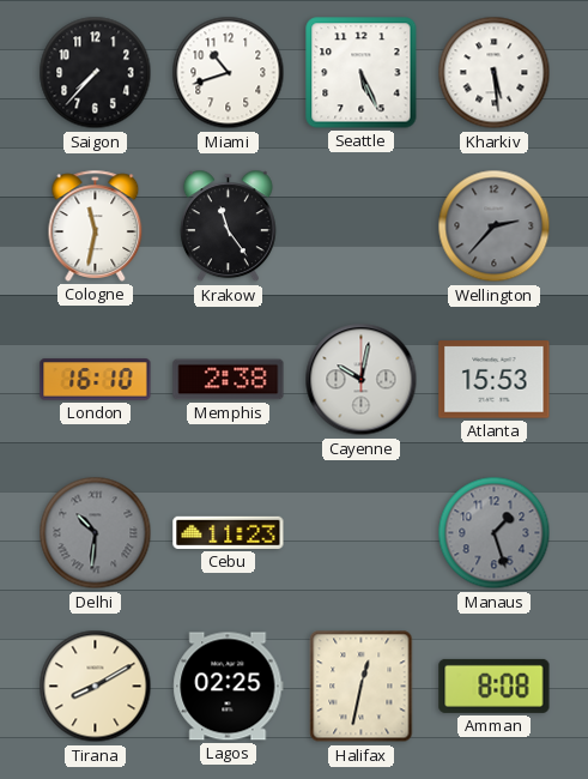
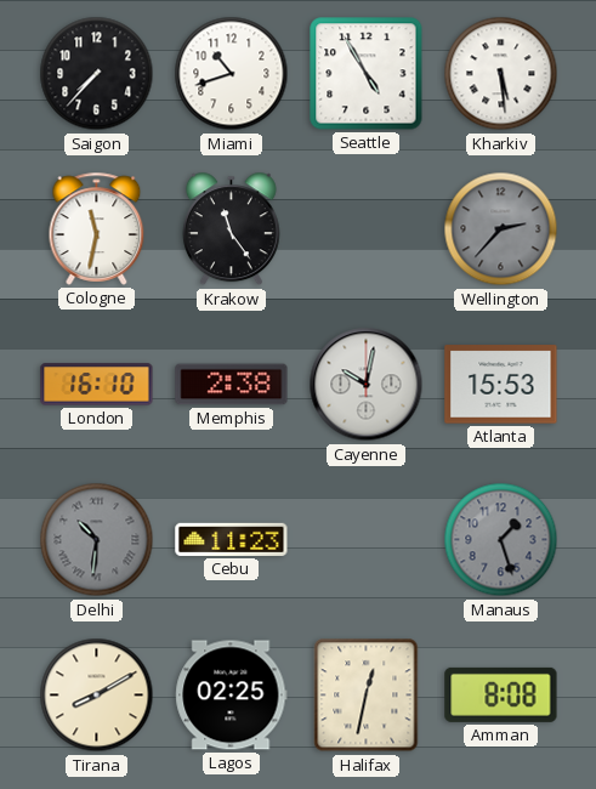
Seattle: 5:26 -> 4:55 (367, 74)
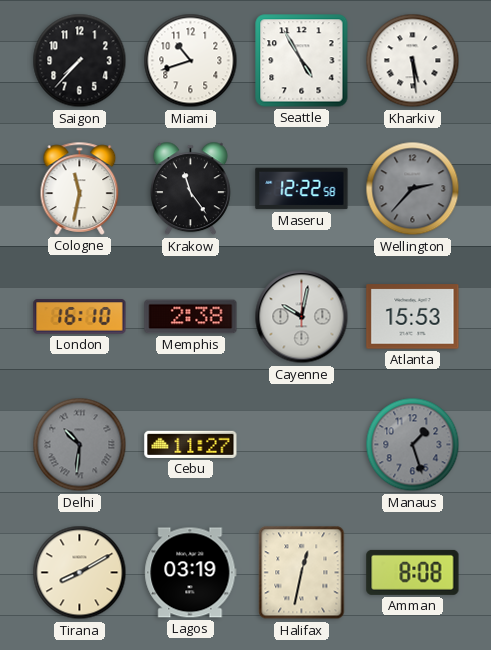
Maseru: none -> 12:22 (302, 189)
Cebu: 11:23 -> 11:27 (191, 444)
Lagos: 02:25 -> 03:19 (191, 573)
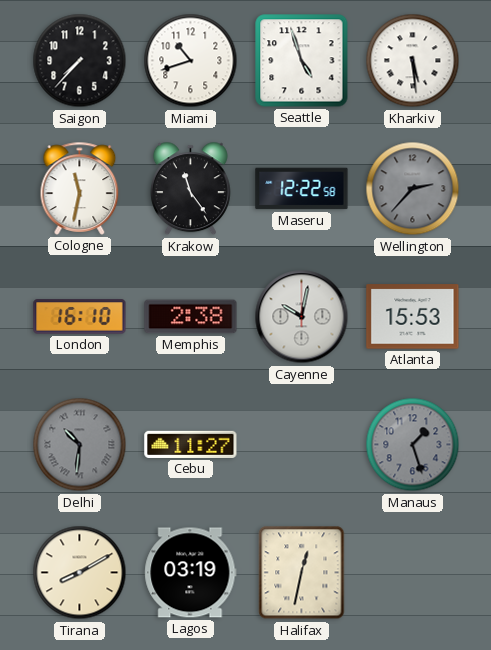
Seattle: 4:55 -> 4:57 (302, 61)
Amman: 8:08 -> none (413, 572)
